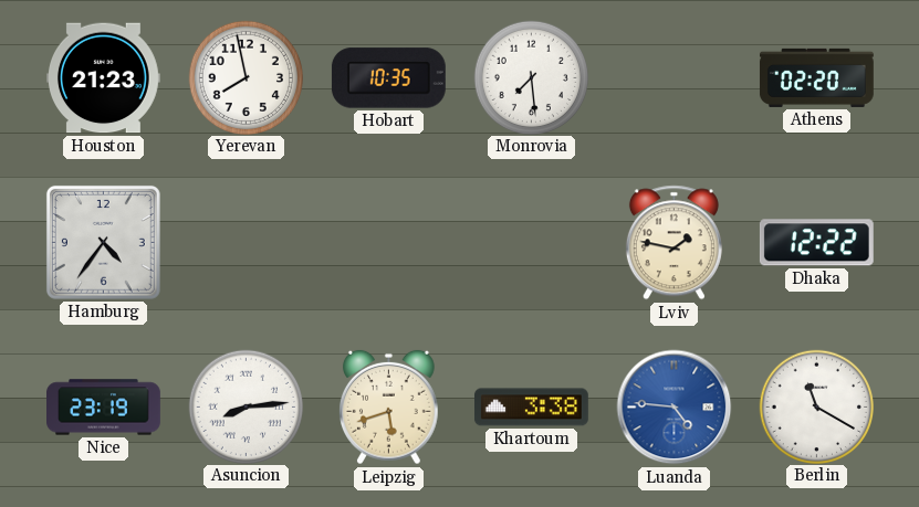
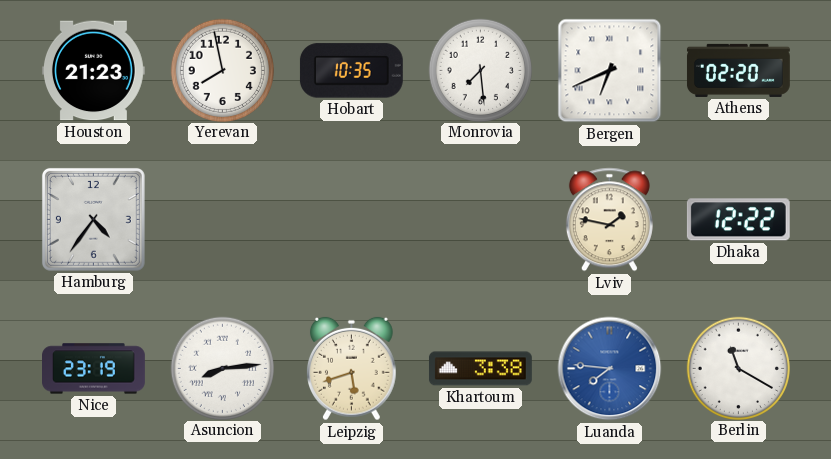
Bergen: none -> 6:41 (610, 71)
Luanda: 4:46 -> 7:46 (610, 369)
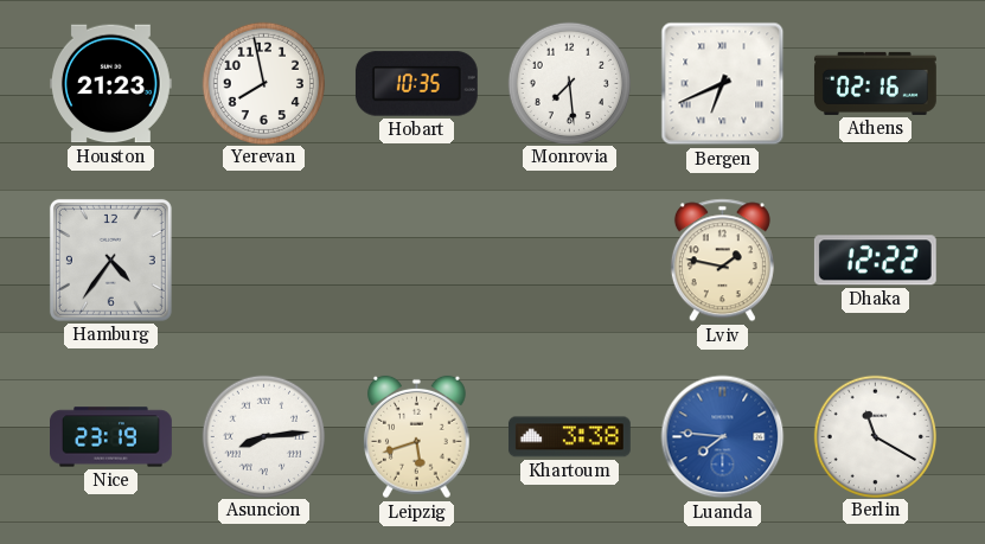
Athens: 02:20 -> 02:16 (875, 83)
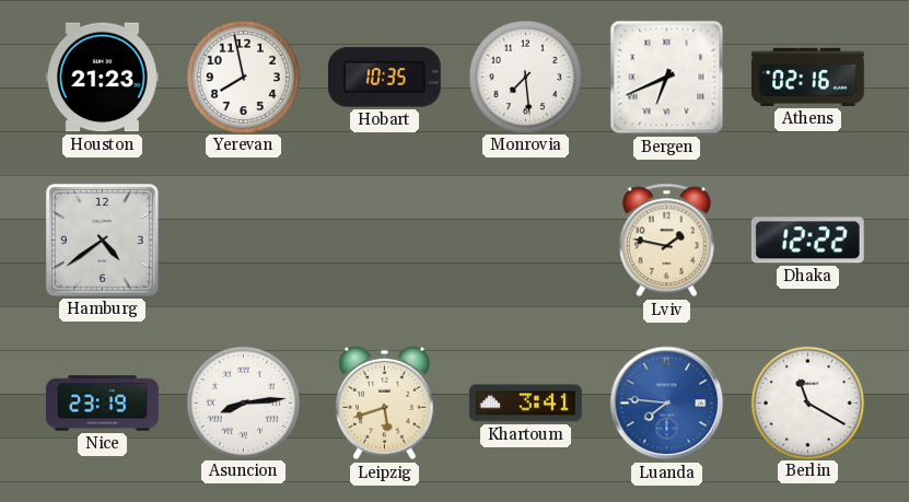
Hamburg: 4:36 -> 4:39 (102, 240)
Khartoum: 3:38 -> 3:41 (525, 404)
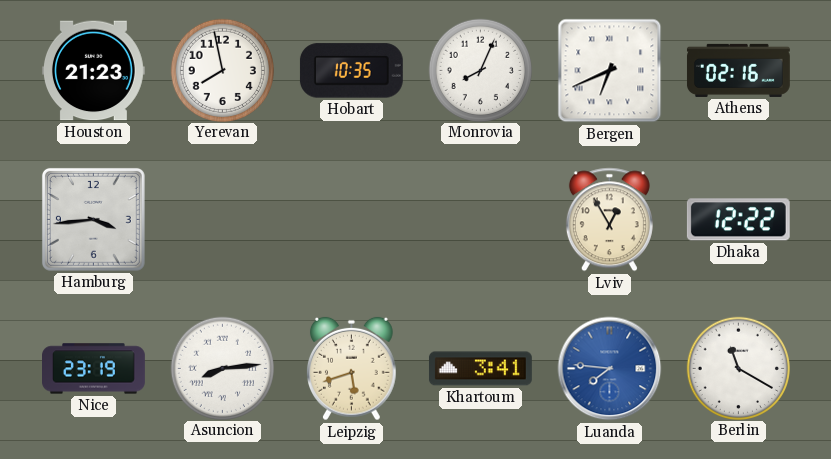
Monrovia: 7:29 -> 8:04 (480, 70)
Hamburg: 4:39 -> 3:44 (93, 219)
Lviv: 1:47 -> 12:55 (609, 220)
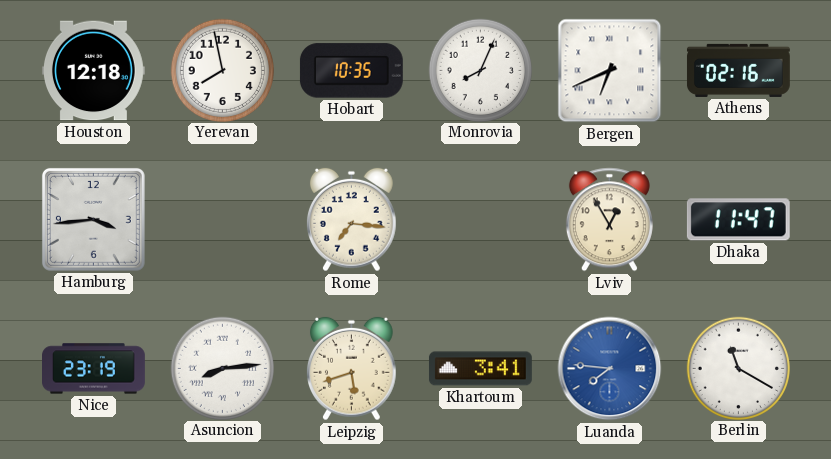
Houston: 21:23 -> 12:18 (93, 71)
Rome: none -> 7:16 (352, 220)
Dhaka: 12:22 -> 11:47 (738, 220)
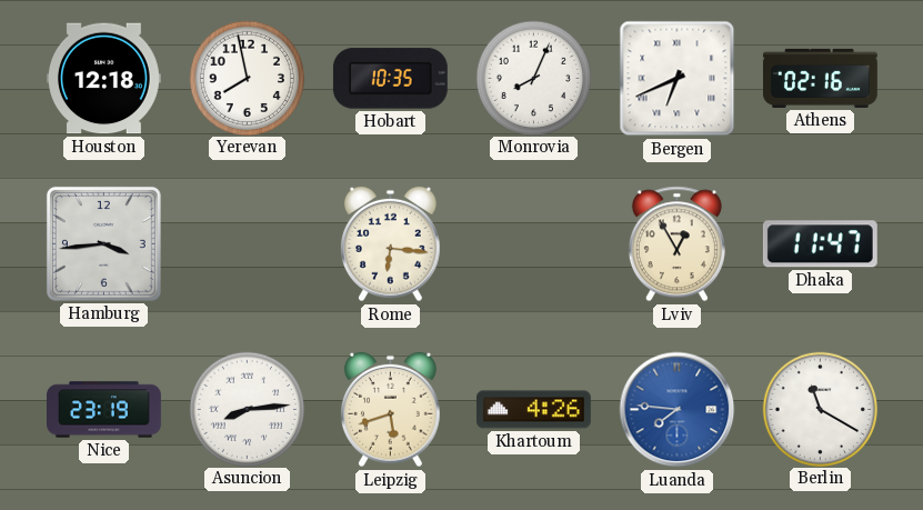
Rome: 7:16 -> 6:16 (391, 244)
Khartoum: 3:41 -> 4:26 (533, 410)
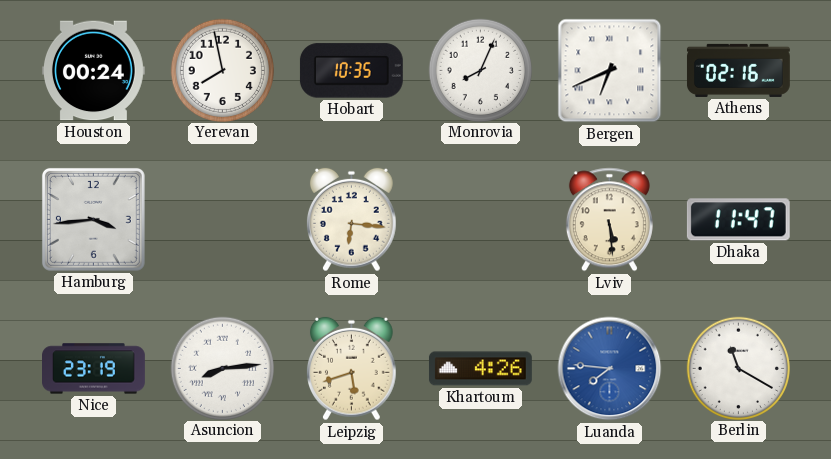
Houston: 12:18 -> 00:24 (93, 71)
Lviv: 12:55 -> 5:29 (609, 220)
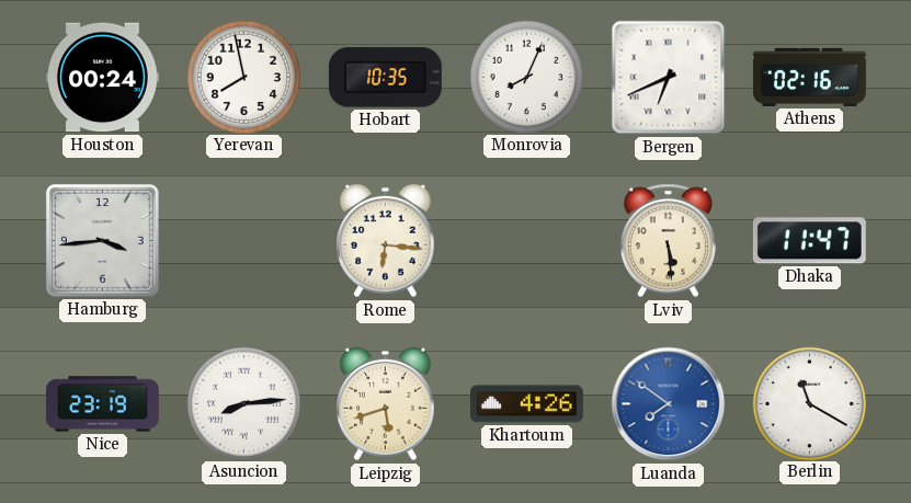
Luanda: 7:46 -> 7:51 (669, 404)
